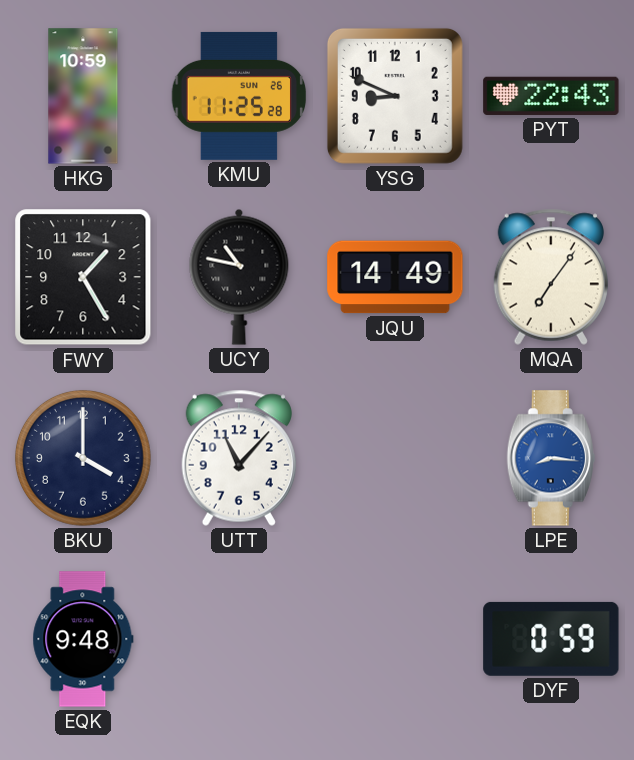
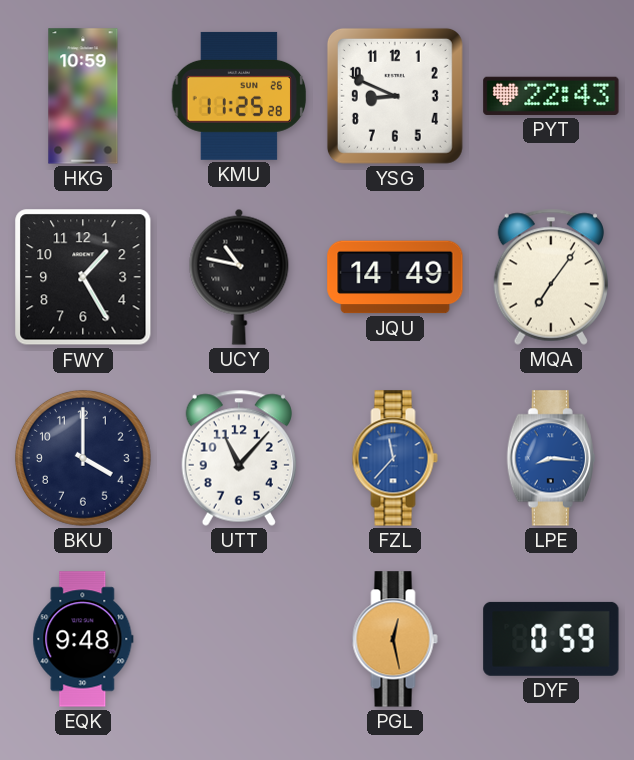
FZL: none -> 11:37 (395, 458)
PGL: none -> 12:28 (395, 639)
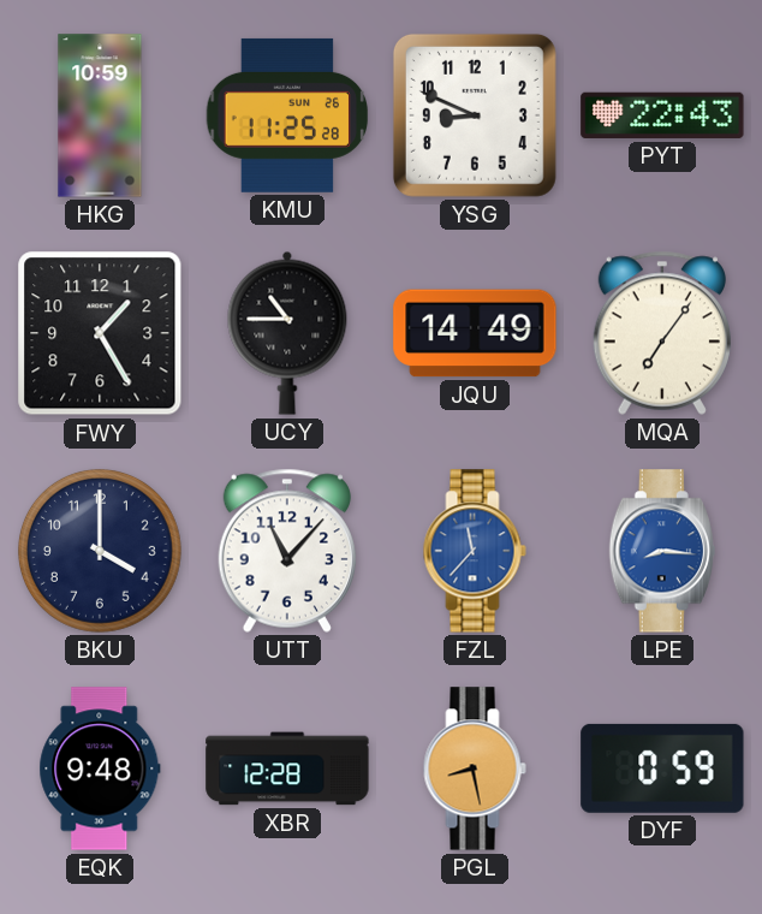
UCY: 10:47 -> 10:45 (287, 333)
XBR: none -> 12:28 (287, 768)
PGL: 12:28 -> 8:28 (475, 768)
